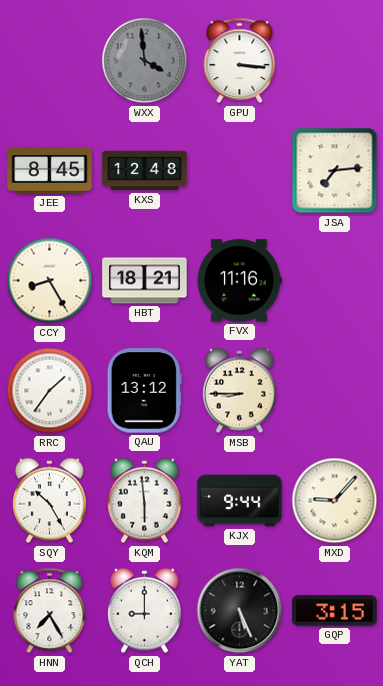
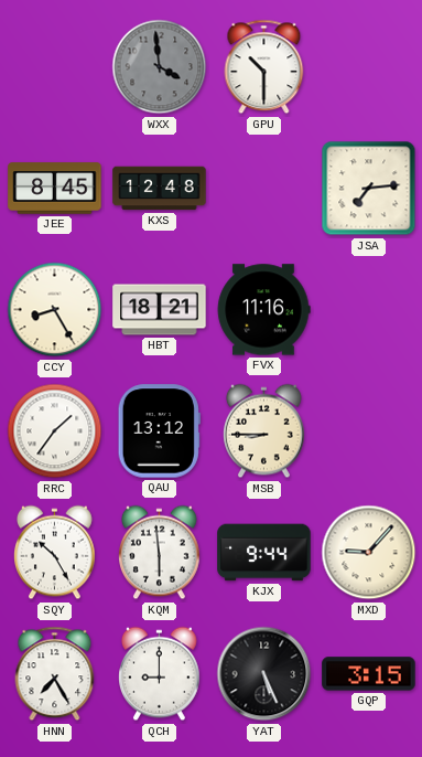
GPU: 3:16 -> 10:30 (264, 67)
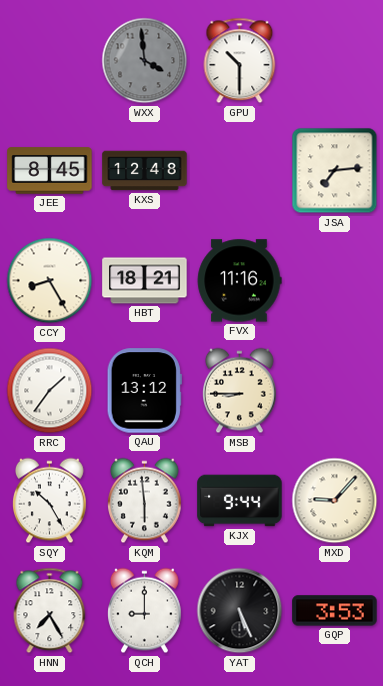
GQP: 3:15 -> 3:53 (335, 611)
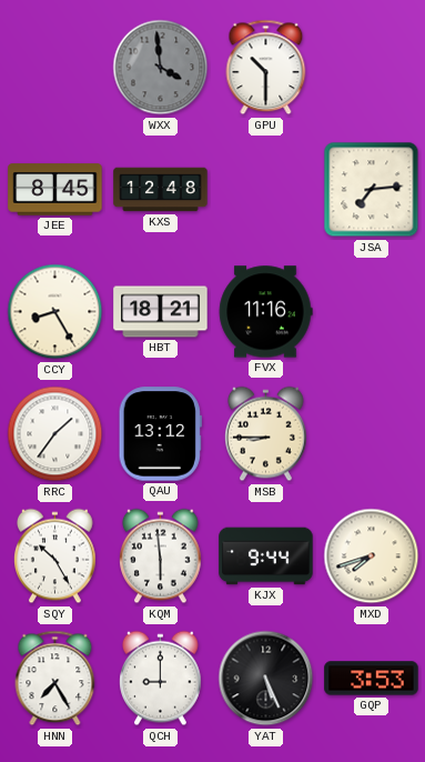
MXD: 9:07 -> 7:42 (372, 557)
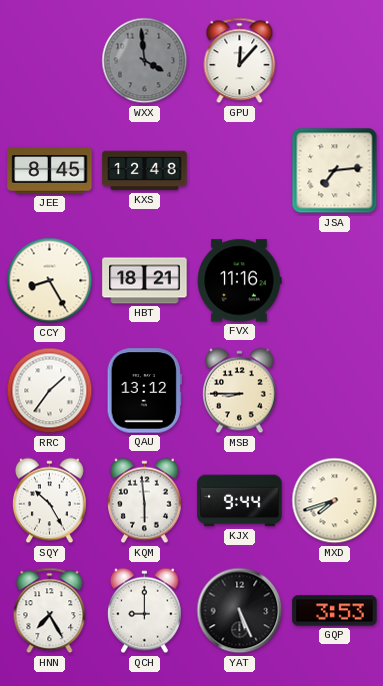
GPU: 10:30 -> 12:07 (240, 61)
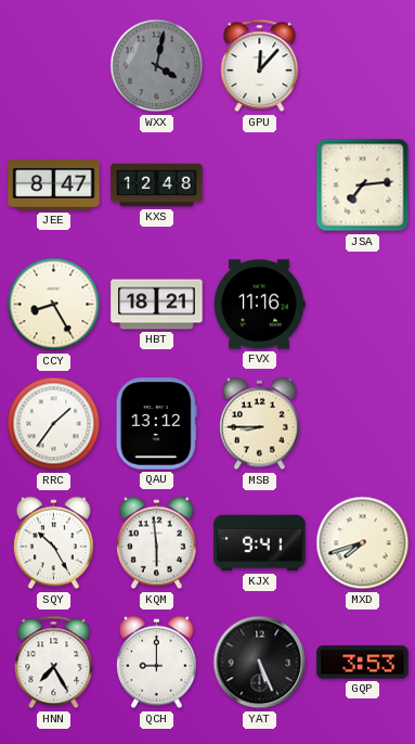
WXX: 3:59 -> 4:02 (157, 66)
JEE: 8:45 -> 8:47 (54, 185)
KJX: 9:44 -> 9:41 (260, 543)
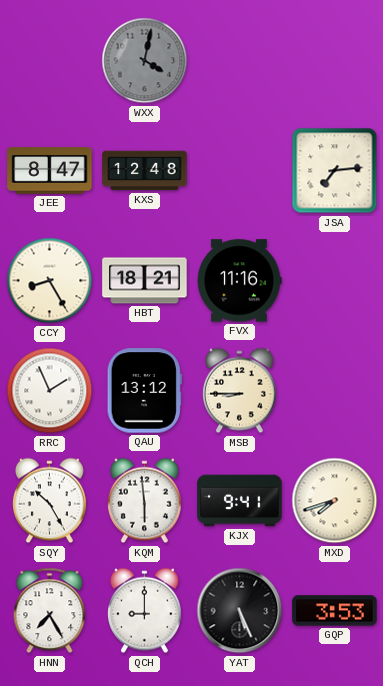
GPU: 12:07 -> none (260, 66)
RRC: 1:36 -> 1:56 (50, 391)
